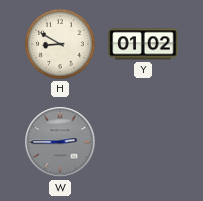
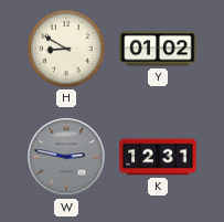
W: 2:45 -> 2:47 (66, 157)
K: none -> 12:31 (158, 157)
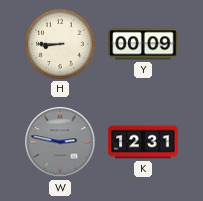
H: 8:50 -> 8:45 (61, 45)
Y: 01:02 -> 00:09 (143, 44)
